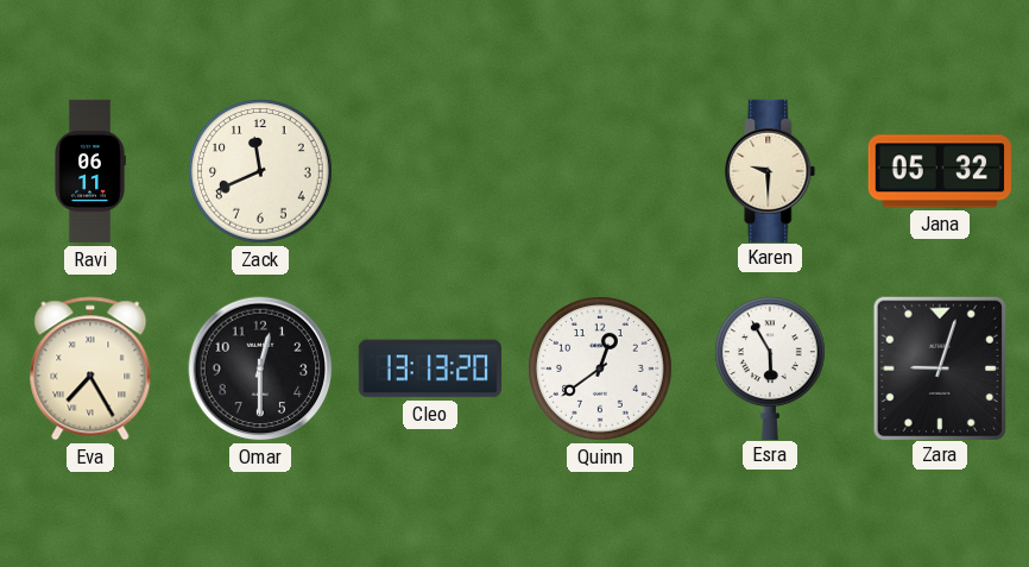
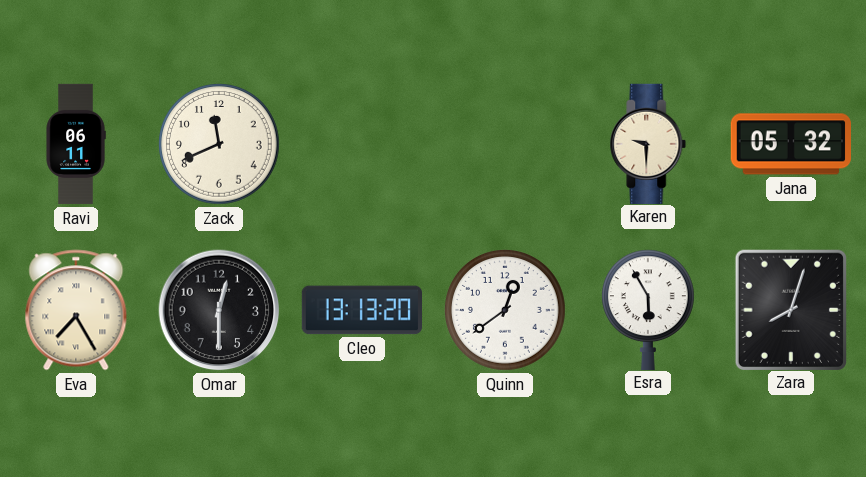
Zara: 9:03 -> 8:03 (790, 309)
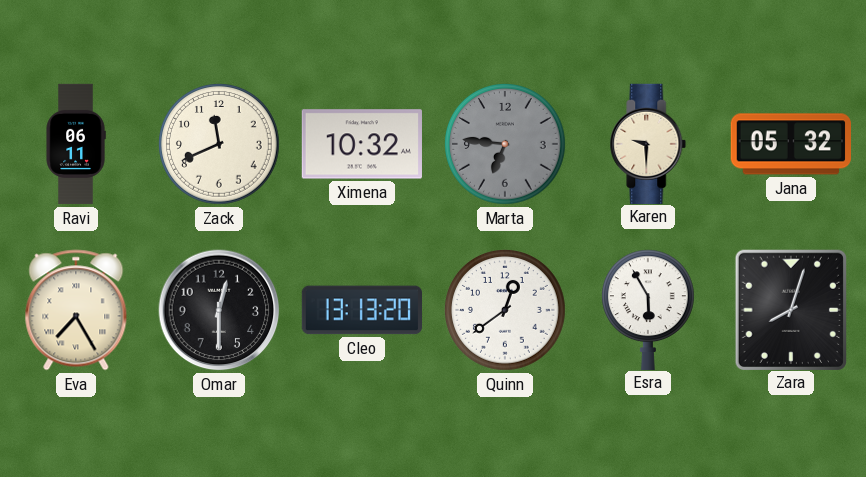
Ximena: none -> 10:32 (362, 144)
Marta: none -> 6:46 (506, 145)
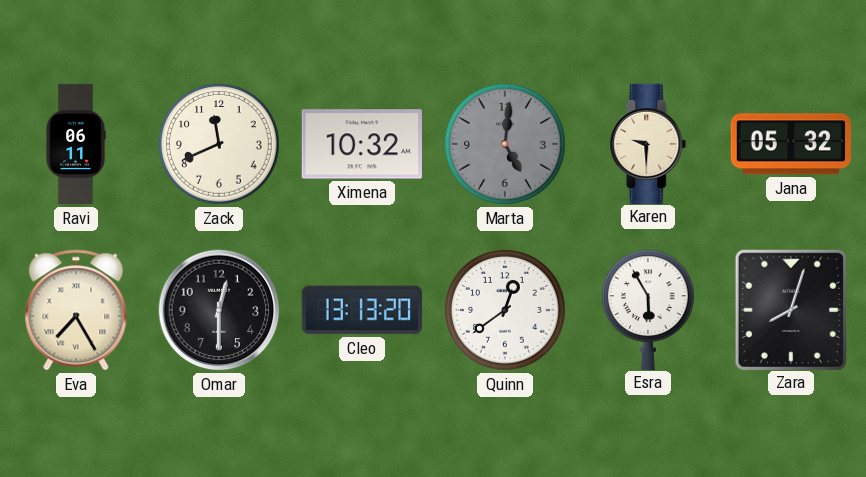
Marta: 6:46 -> 5:01 (506, 145)
